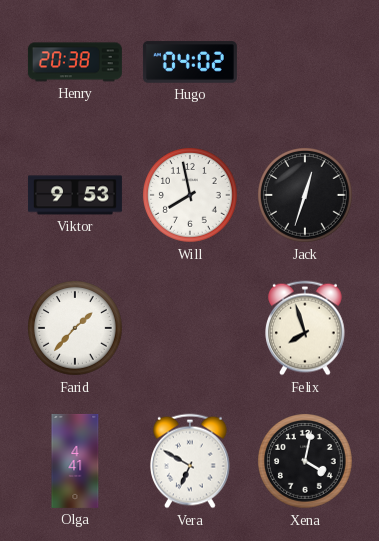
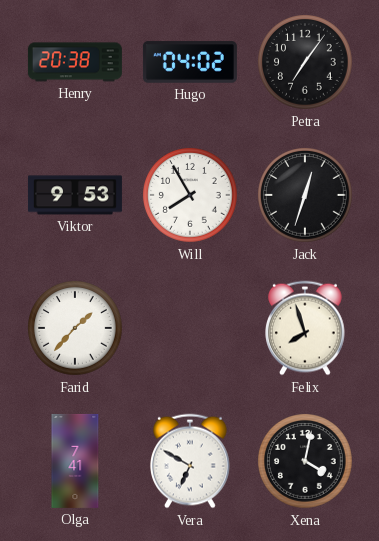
Petra: none -> 7:06 (306, 63)
Will: 7:58 -> 7:55 (191, 196)
Olga: 4:41 -> 7:41 (75, 461)
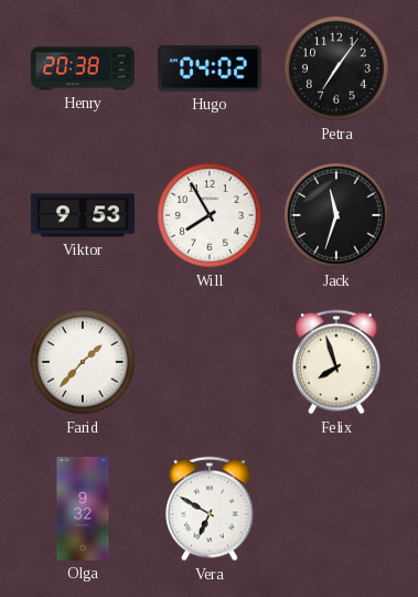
Jack: 12:33 -> 11:33 (337, 216)
Olga: 7:41 -> 9:32 (83, 509)
Xena: 4:02 -> none (306, 462)
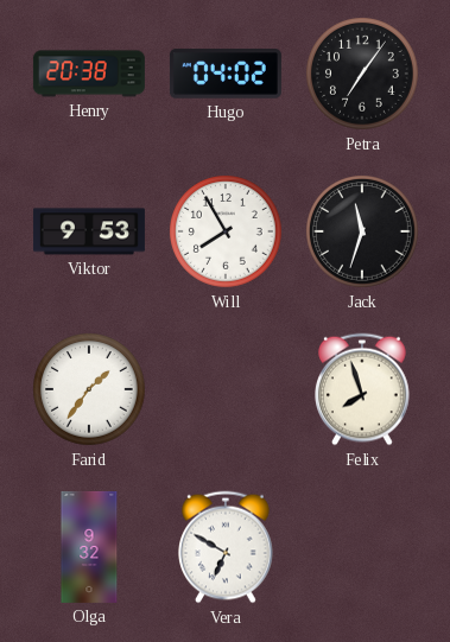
Farid: 1:37 -> 1:36 (90, 390)
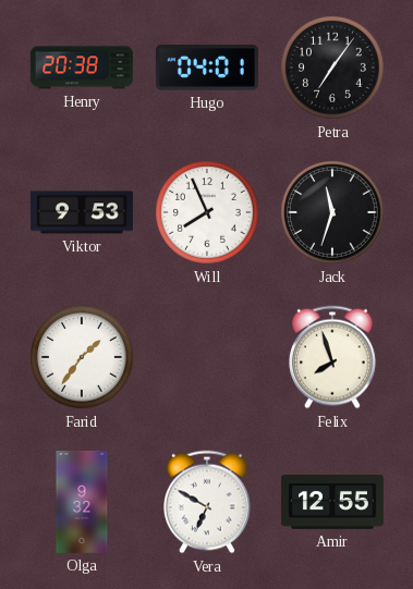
Hugo: 04:02 -> 04:01 (207, 68)
Will: 7:55 -> 7:56 (208, 213)
Amir: none -> 12:55 (332, 503)
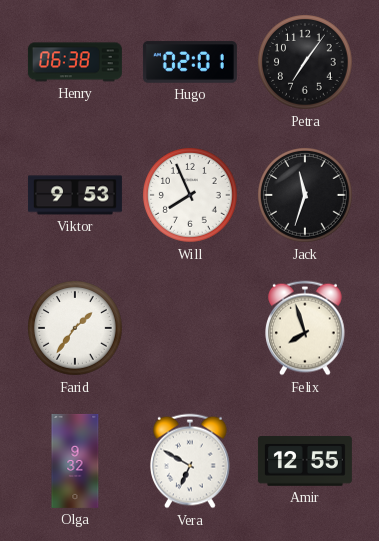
Henry: 20:38 -> 06:38 (75, 62)
Hugo: 04:01 -> 02:01 (190, 62)
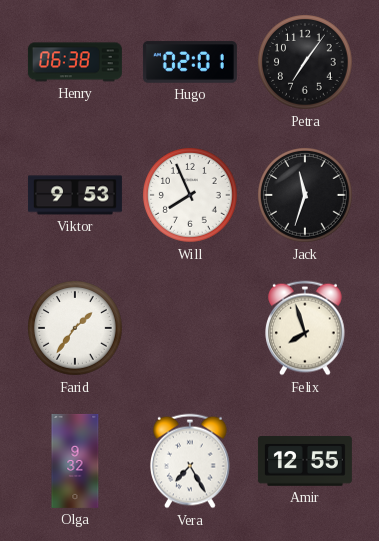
Vera: 6:50 -> 7:25 (191, 461)
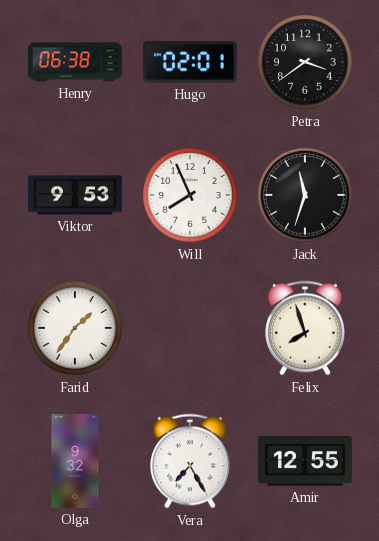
Petra: 7:06 -> 3:39 (306, 63)
